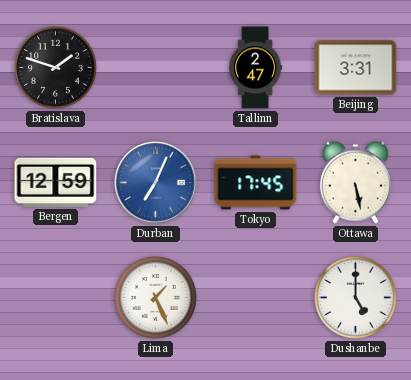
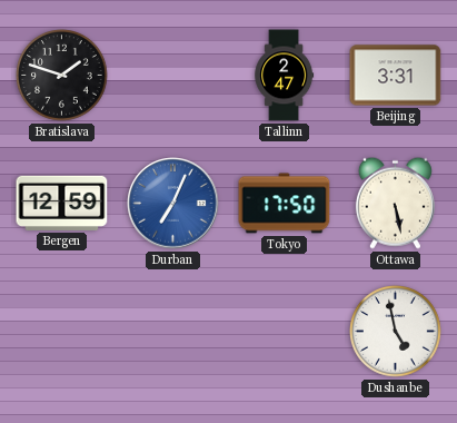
Tokyo: 17:45 -> 17:50 (285, 204)
Lima: 1:26 -> none (156, 298)
Dushanbe: 5:00 -> 4:58 (396, 332)
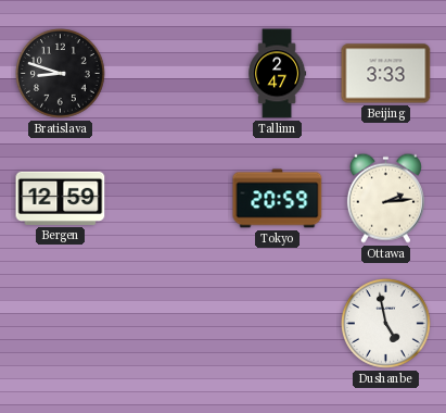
Bratislava: 1:48 -> 8:48 (61, 74)
Beijing: 3:31 -> 3:33 (386, 74)
Durban: 7:04 -> none (173, 204)
Tokyo: 17:50 -> 20:59 (278, 199)
Ottawa: 5:28 -> 2:14 (385, 198)
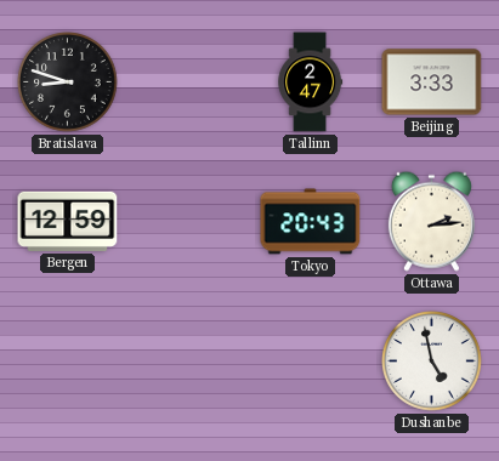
Tokyo: 20:59 -> 20:43 (311, 222)
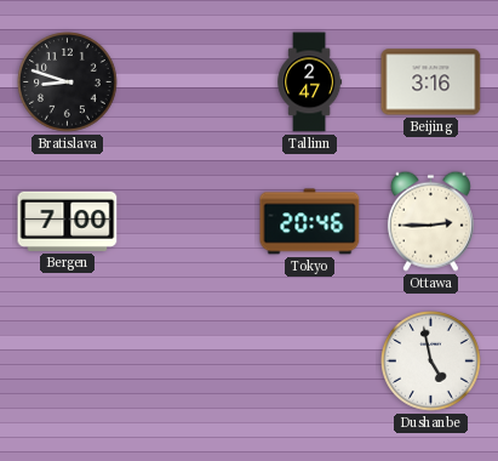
Beijing: 3:33 -> 3:16 (431, 82)
Bergen: 12:59 -> 7:00 (68, 221)
Tokyo: 20:43 -> 20:46 (310, 222)
Ottawa: 2:14 -> 2:45 (430, 221)
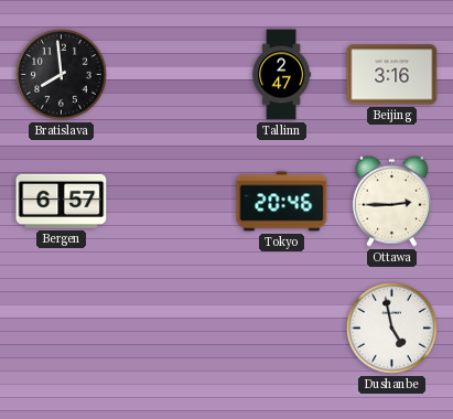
Bratislava: 8:48 -> 7:59 (62, 75)
Bergen: 7:00 -> 6:57 (62, 201)
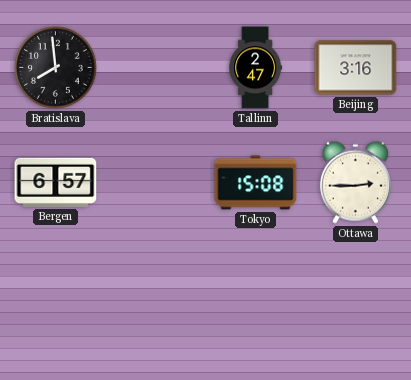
Tokyo: 20:46 -> 15:08 (256, 183)
Dushanbe: 4:58 -> none (392, 329)
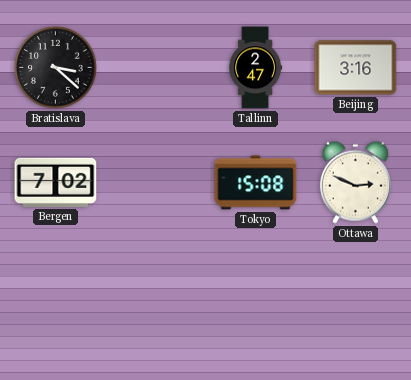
Bratislava: 7:59 -> 3:22 (56, 68)
Bergen: 6:57 -> 7:02 (56, 182)
Ottawa: 2:45 -> 2:49 (355, 182)
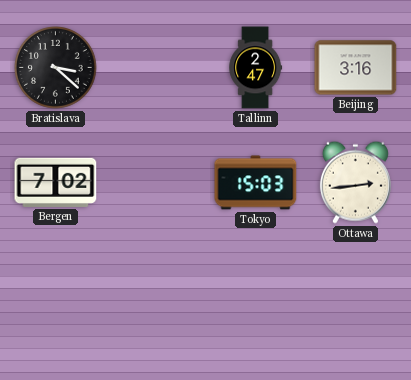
Tokyo: 15:08 -> 15:03 (256, 183)
Ottawa: 2:49 -> 2:44 (355, 182)
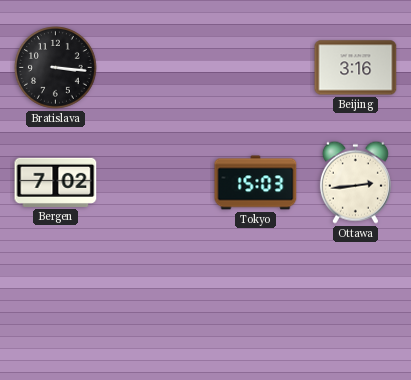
Bratislava: 3:22 -> 3:16 (56, 68)
Tallinn: 2:47 -> none (256, 68)
